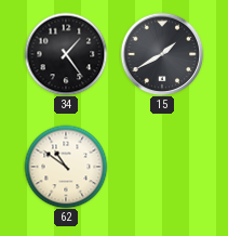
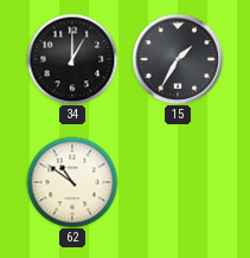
34: 1:24 -> 1:00 (72, 59)
15: 1:40 -> 1:35 (178, 59)
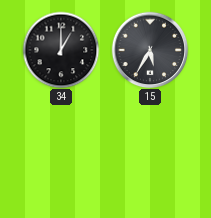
15: 1:35 -> 5:35 (150, 50)
62: 10:51 -> none (72, 182)
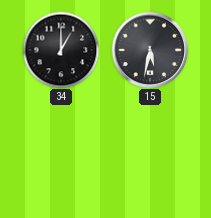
15: 5:35 -> 5:32 (150, 50)
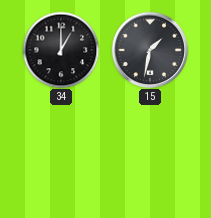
15: 5:32 -> 1:32 (150, 50)
